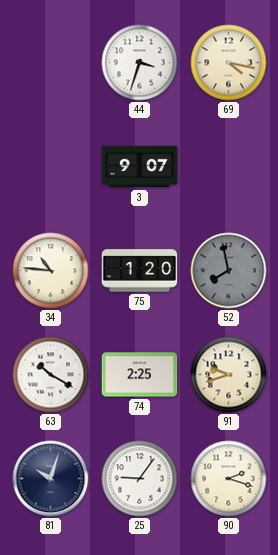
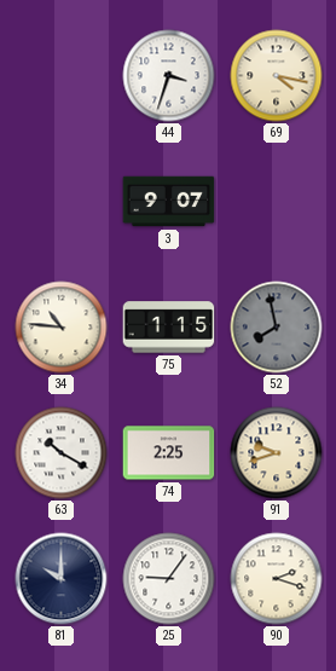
75: 1:20 -> 1:15 (169, 328)
81: 10:03 -> 10:00 (62, 579)
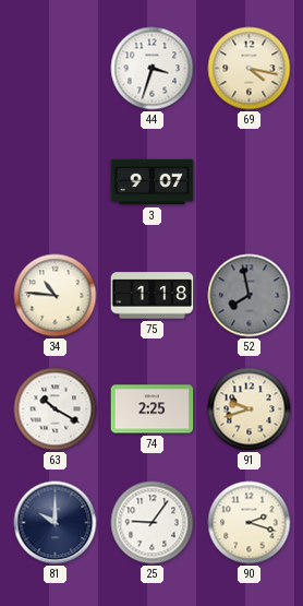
75: 1:15 -> 1:18 (153, 296)
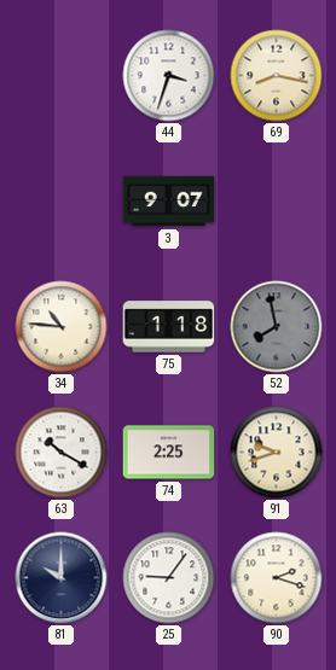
69: 4:17 -> 8:17 (277, 76)
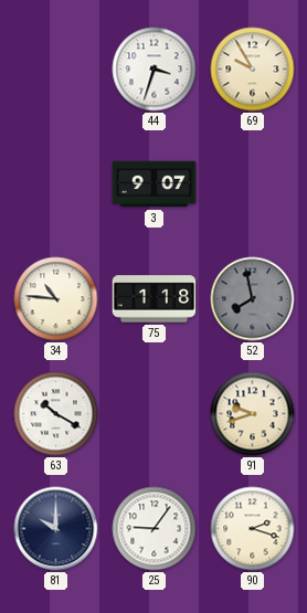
69: 8:17 -> 9:55 (253, 70)
74: 2:25 -> none (169, 453)
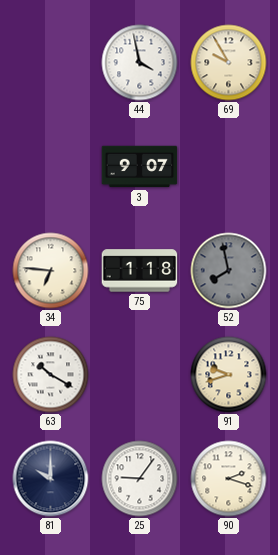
44: 3:33 -> 3:58 (140, 63)
34: 10:46 -> 6:46 (51, 271)
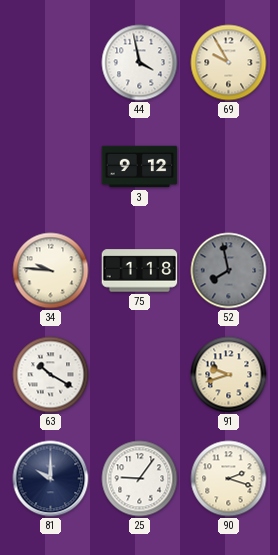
3: 9:07 -> 9:12 (140, 167)
34: 6:46 -> 9:46 (51, 271)
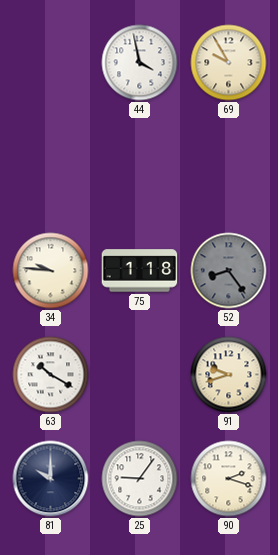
3: 9:12 -> none (140, 167)
52: 7:58 -> 8:24 (229, 271)
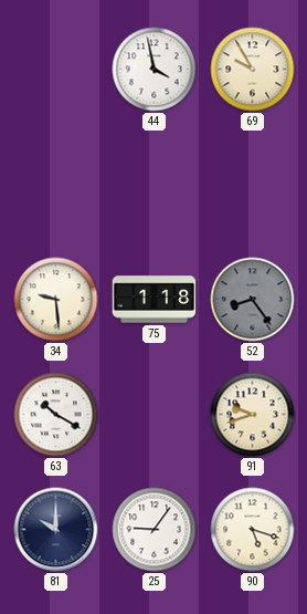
34: 9:46 -> 9:29 (56, 300)
90: 2:18 -> 5:18 (253, 530)
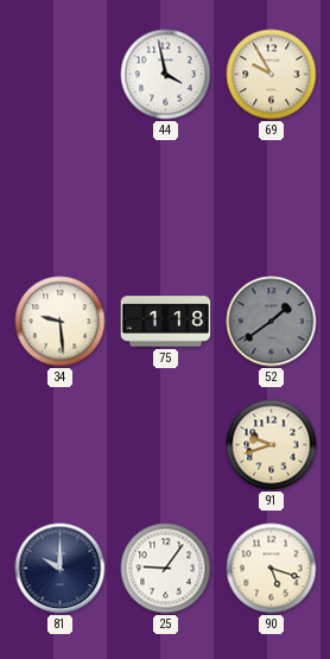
52: 8:24 -> 1:39 (272, 322)
63: 10:20 -> none (56, 415)
